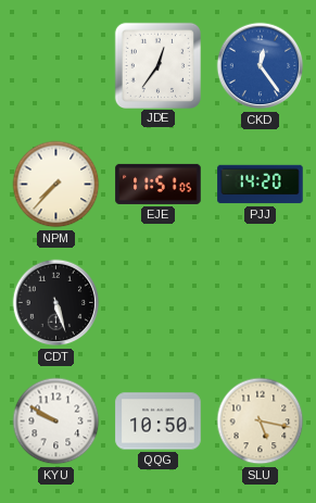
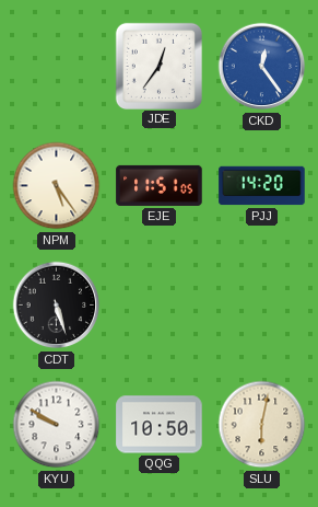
NPM: 7:37 -> 5:24 (57, 186)
SLU: 5:17 -> 6:02 (262, 425)
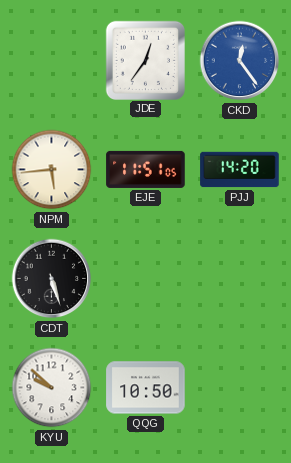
NPM: 5:24 -> 5:44 (52, 170)
KYU: 9:50 -> 9:52 (52, 388)
SLU: 6:02 -> none (262, 425)
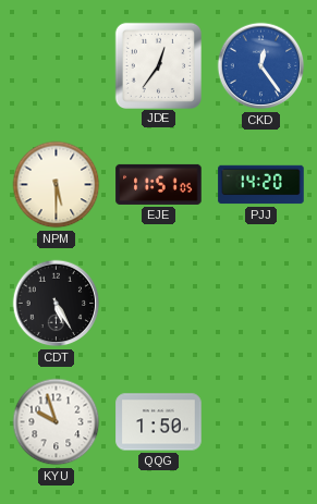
NPM: 5:44 -> 5:30 (57, 185)
CDT: 5:27 -> 5:25 (57, 304)
KYU: 9:52 -> 9:57 (57, 422)
QQG: 10:50 -> 1:50 (159, 422)
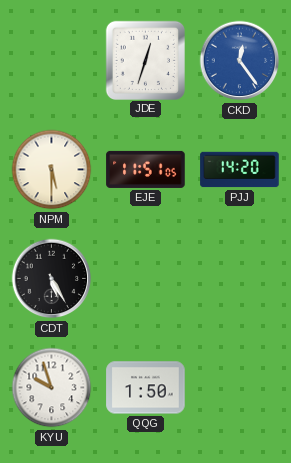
JDE: 12:36 -> 12:33 (145, 60)
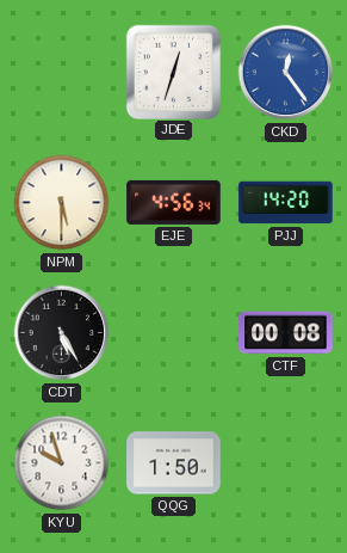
EJE: 11:51 -> 4:56 (174, 202)
CTF: none -> 00:08 (286, 333)
